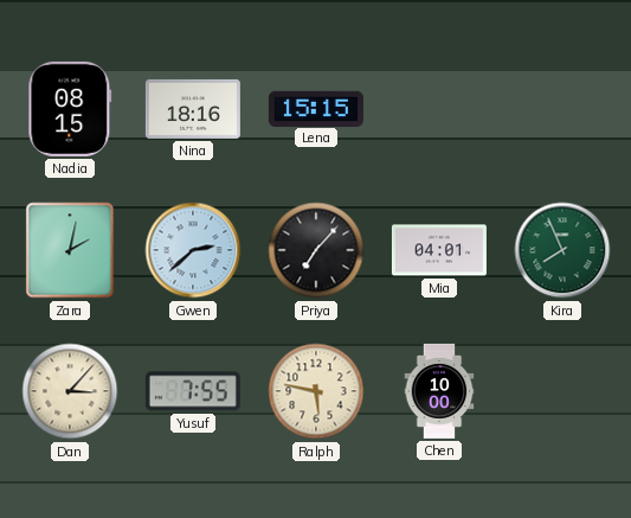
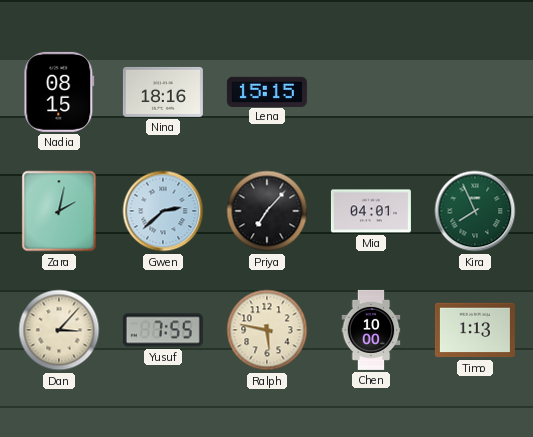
Timo: none -> 1:13 (475, 330)
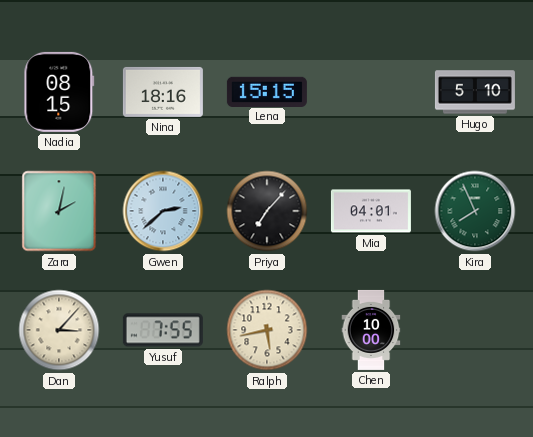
Hugo: none -> 5:10 (475, 92)
Ralph: 5:47 -> 5:43 (267, 330)
Timo: 1:13 -> none (475, 330)
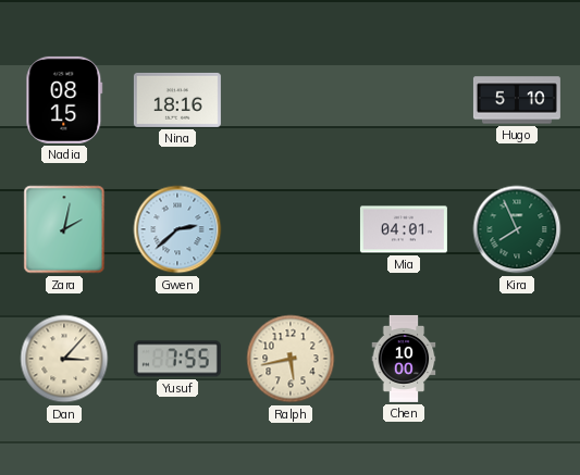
Lena: 15:15 -> none (267, 91)
Priya: 7:07 -> none (267, 211)
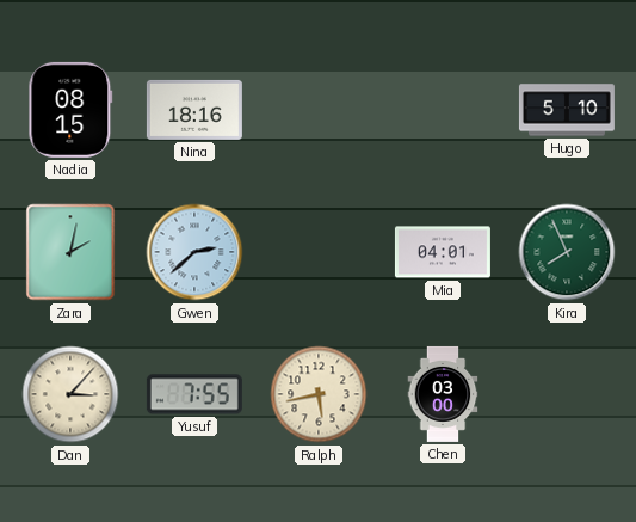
Chen: 10:00 -> 03:00 (443, 394)
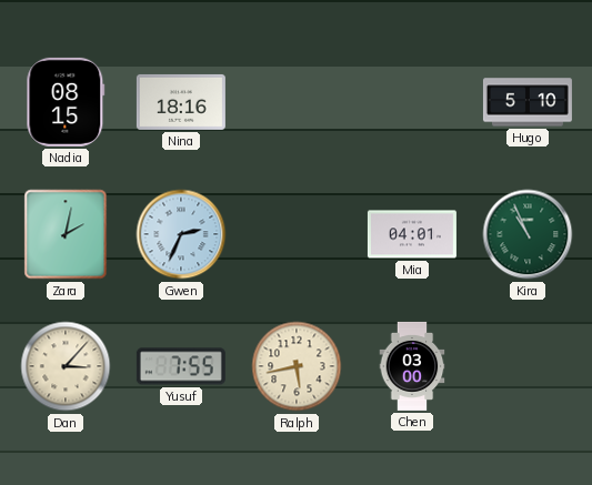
Gwen: 2:38 -> 2:34 (181, 234)
Kira: 7:56 -> 10:56 (528, 234)
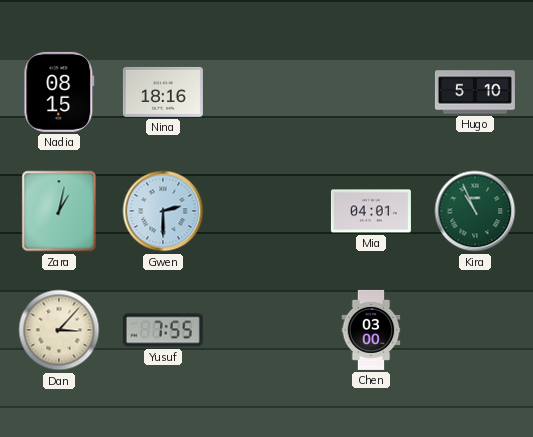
Zara: 2:02 -> 1:02 (59, 211)
Gwen: 2:34 -> 2:30 (163, 211)
Ralph: 5:43 -> none (297, 366)
